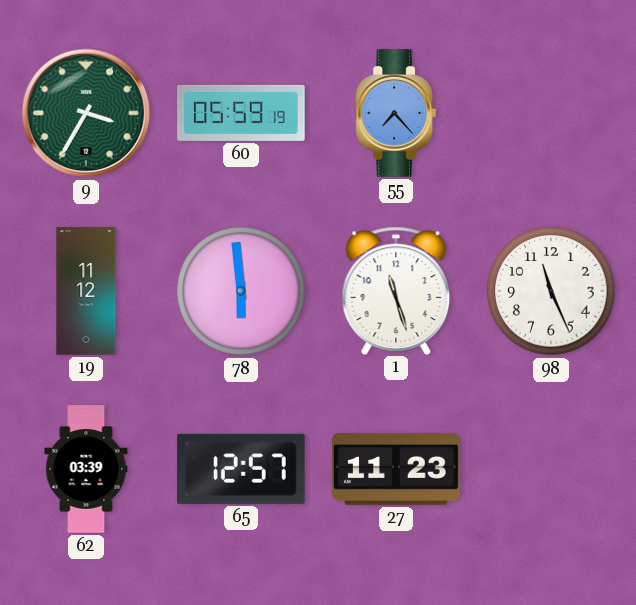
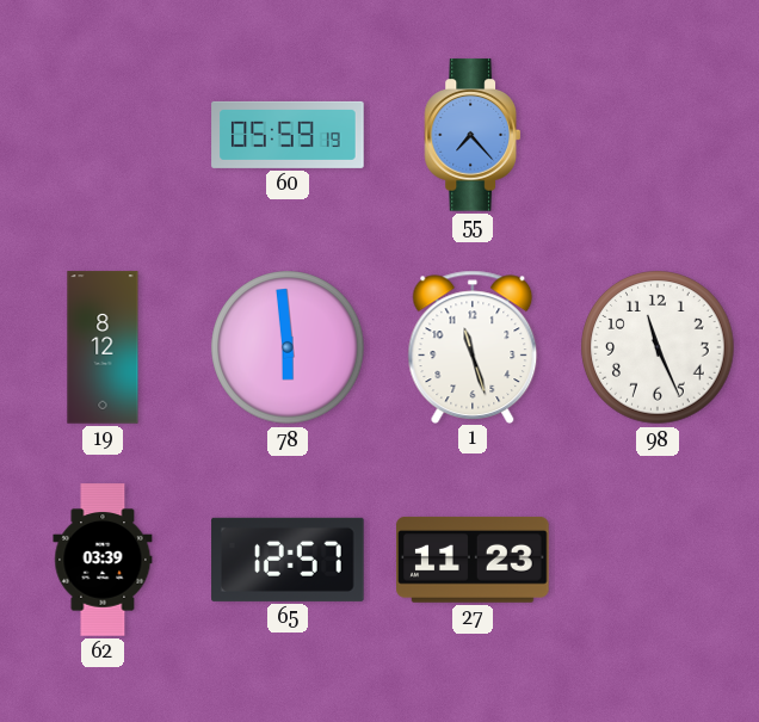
9: 3:35 -> none (86, 113)
19: 11:12 -> 8:12 (103, 347)
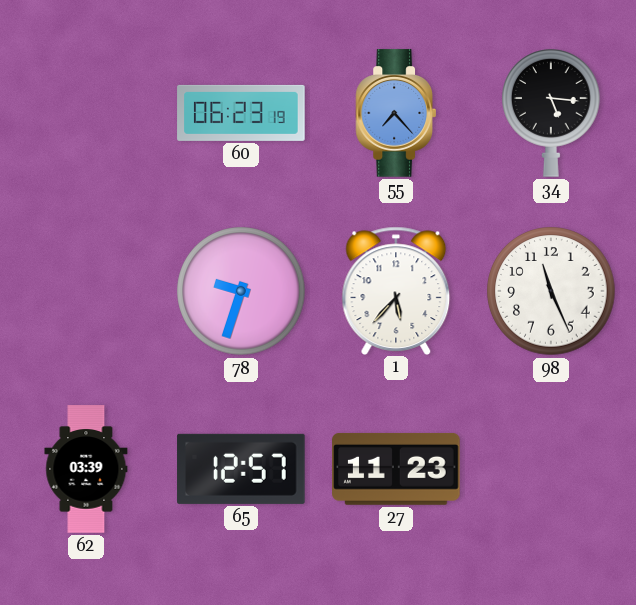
60: 05:59 -> 06:23 (241, 113)
34: none -> 5:16 (551, 113)
19: 8:12 -> none (103, 347)
78: 5:59 -> 9:33 (241, 291)
1: 11:27 -> 5:37 (396, 290)
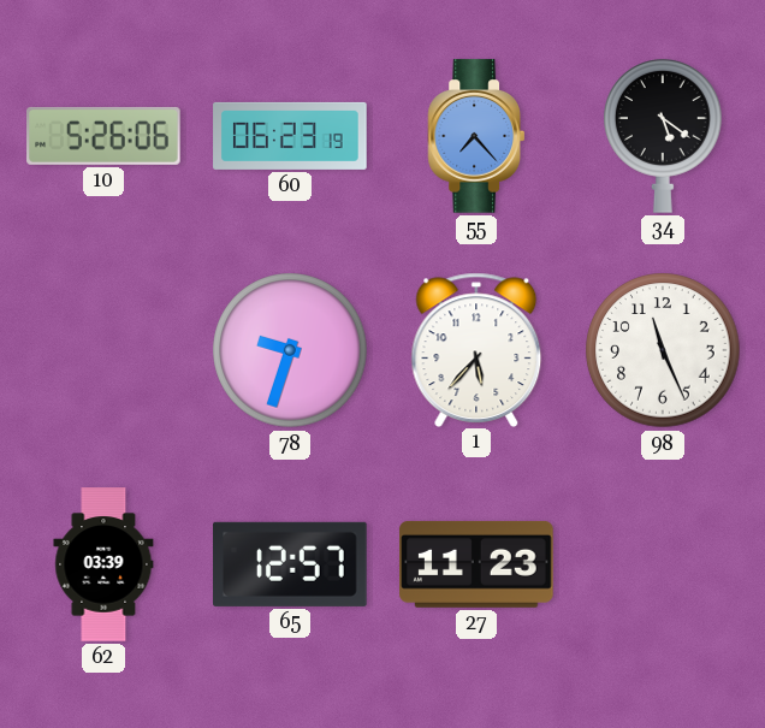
10: none -> 5:26 (103, 136)
34: 5:16 -> 5:21 (663, 136)
